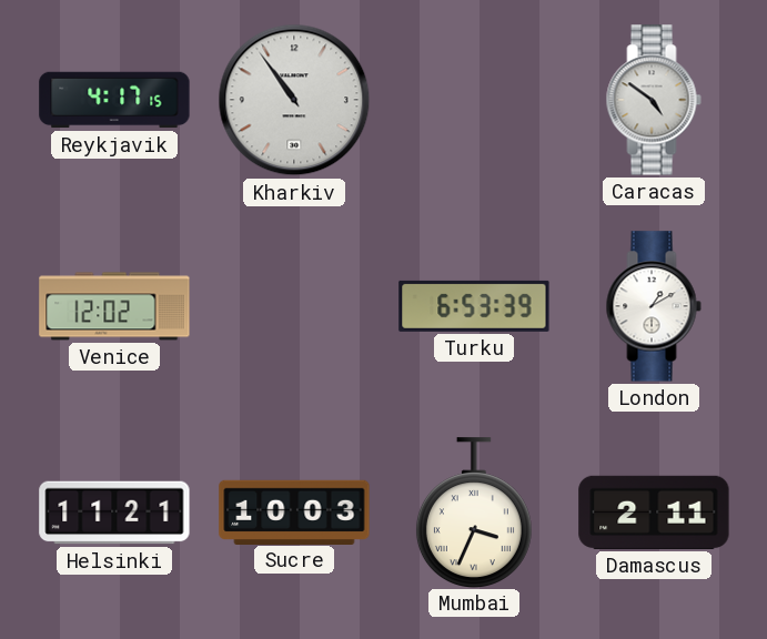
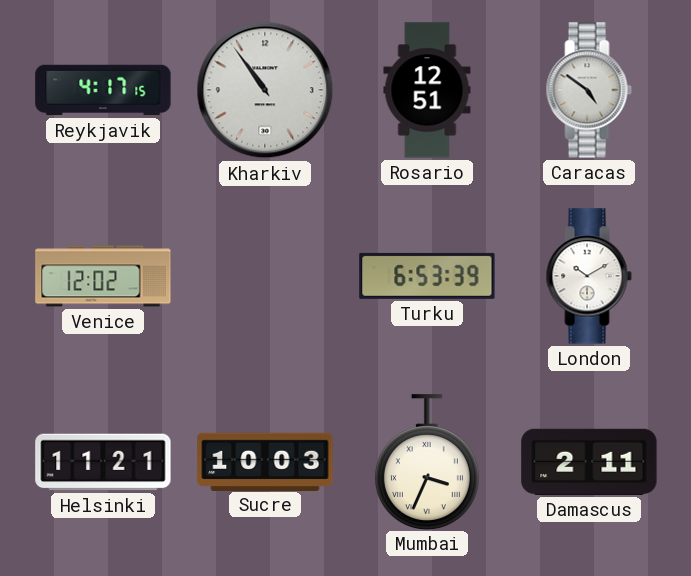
Rosario: none -> 12:51 (427, 90)
London: 1:10 -> 10:10 (589, 276)
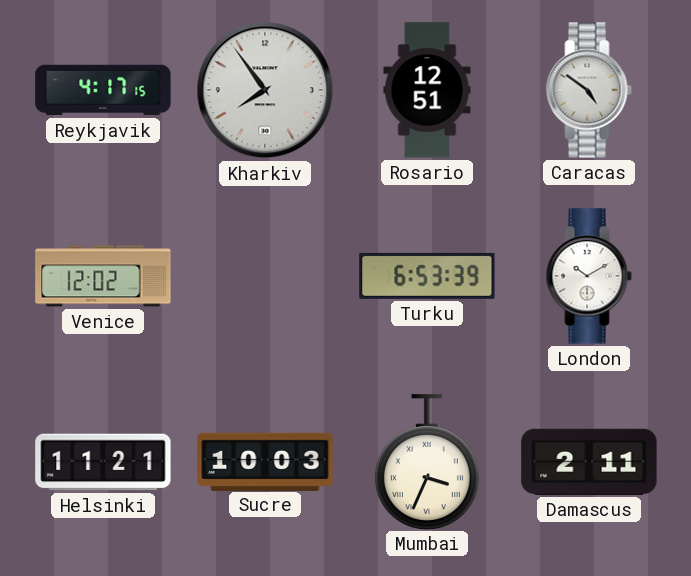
Kharkiv: 10:54 -> 7:54 (265, 90)
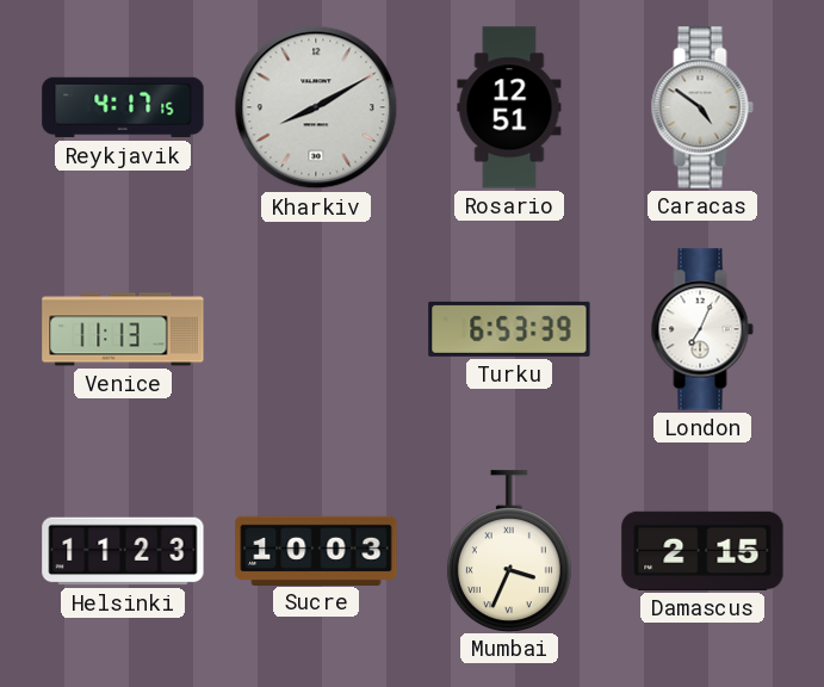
Kharkiv: 7:54 -> 8:10 (316, 107)
Venice: 12:02 -> 11:13 (123, 329)
London: 10:10 -> 7:04 (702, 329)
Helsinki: 11:21 -> 11:23 (123, 551)
Damascus: 2:11 -> 2:15 (702, 551)
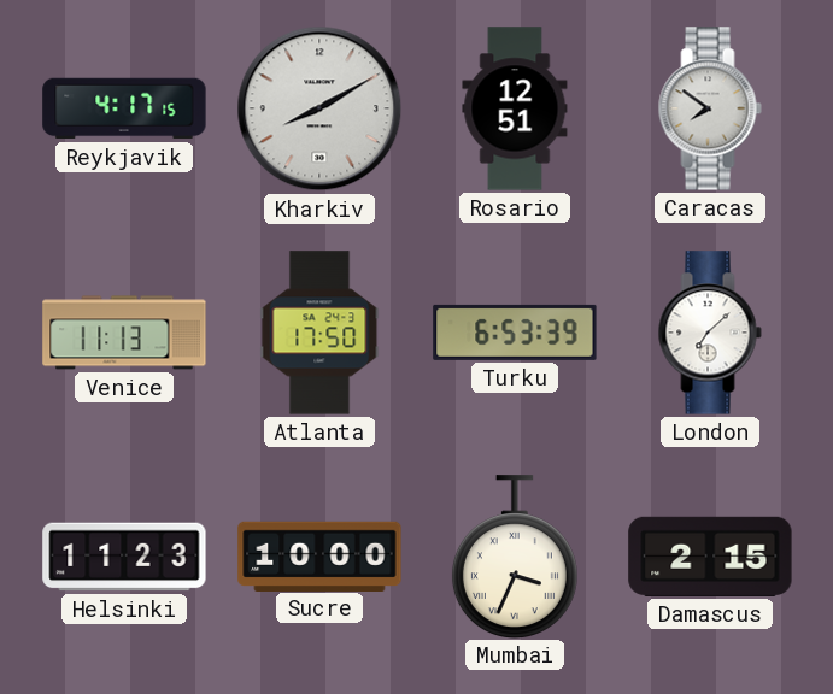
Caracas: 4:51 -> 7:51 (710, 108)
Atlanta: none -> 17:50 (319, 333)
London: 7:04 -> 7:08 (710, 333)
Sucre: 10:03 -> 10:00 (319, 555)
